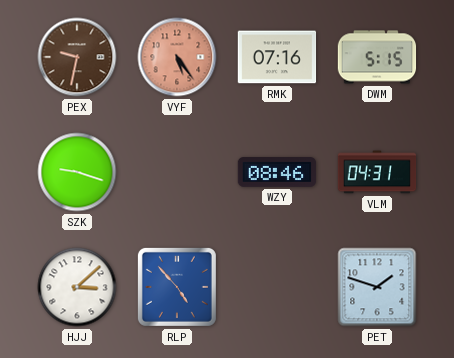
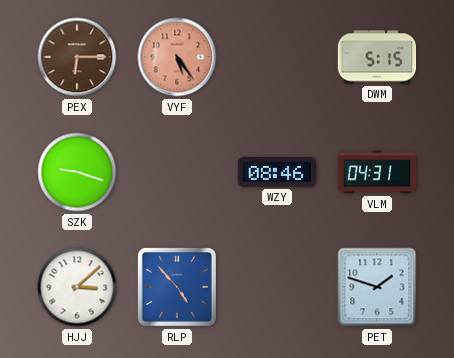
PEX: 9:32 -> 6:15 (77, 57)
RMK: 07:16 -> none (277, 57)
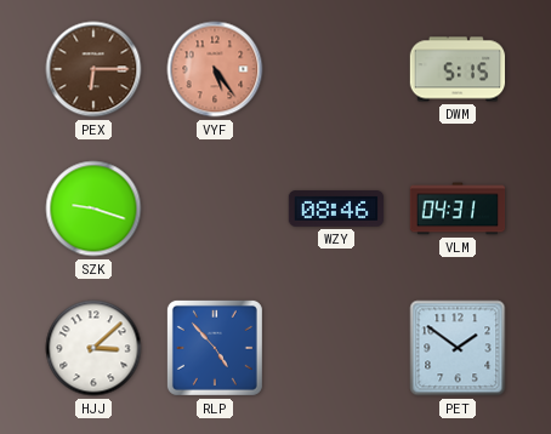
PET: 1:48 -> 1:51 (458, 348)
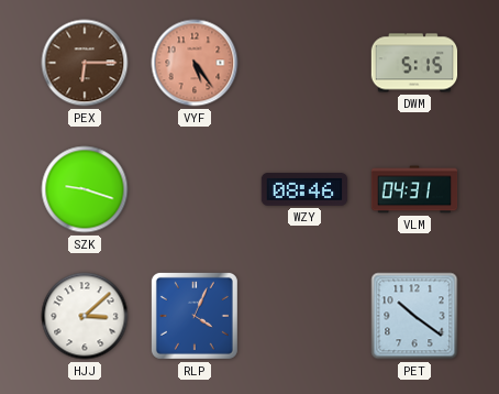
RLP: 4:53 -> 4:04 (195, 316)
PET: 1:51 -> 10:21 (414, 316)
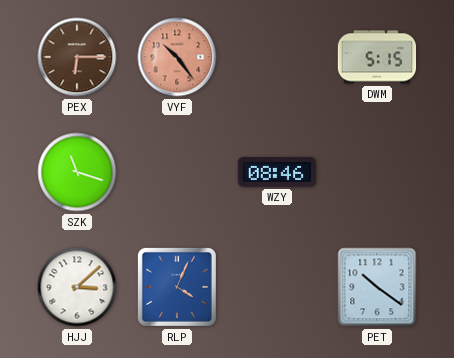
VYF: 5:24 -> 10:24 (177, 57)
SZK: 9:18 -> 11:18 (77, 172)
VLM: 04:31 -> none (414, 189)
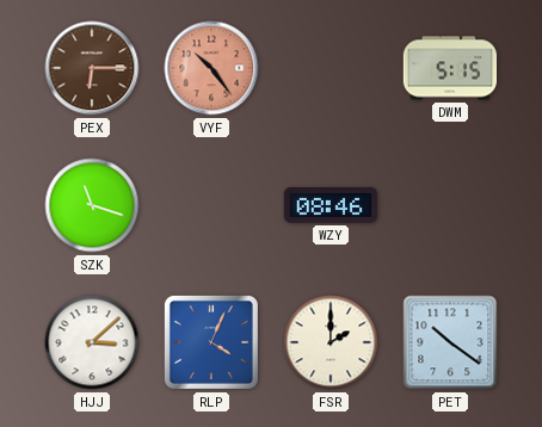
FSR: none -> 2:00 (331, 342)
